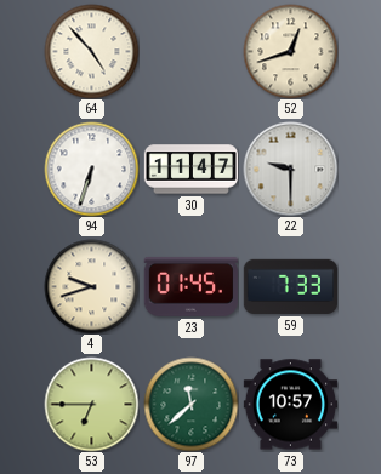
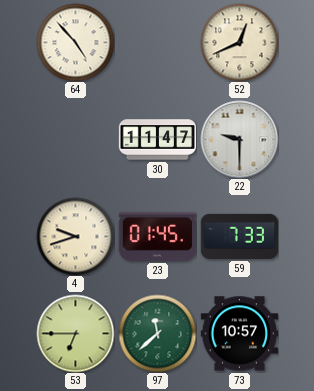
52: 12:42 -> 12:41 (239, 42)
94: 6:33 -> none (91, 169)
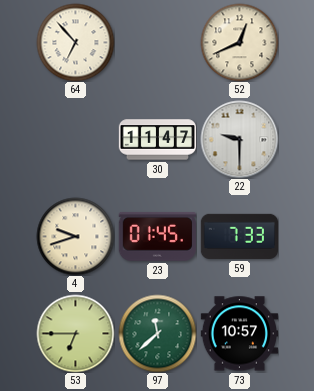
64: 4:53 -> 6:53 (75, 42)
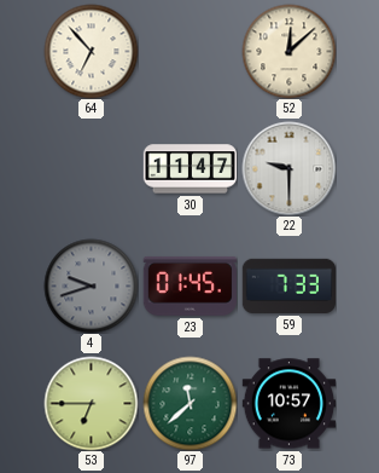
52: 12:41 -> 12:08 (288, 51)
4 dial: cream -> grey (91, 285)
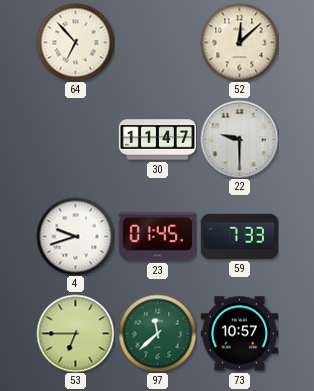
4 dial: grey -> white (75, 236)
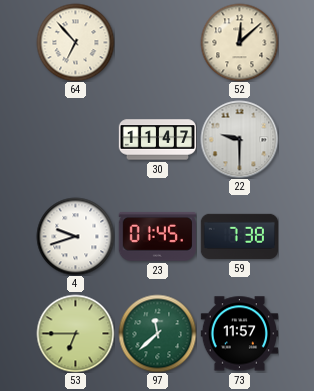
59: 7:33 -> 7:38 (239, 236)
73: 10:57 -> 11:57 (239, 334)
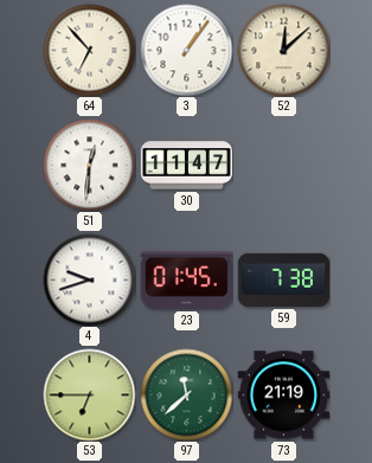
3: none -> 1:06 (186, 50)
51: none -> 12:31 (89, 165)
22: 9:30 -> none (239, 139)
73: 11:57 -> 21:19 (283, 396)
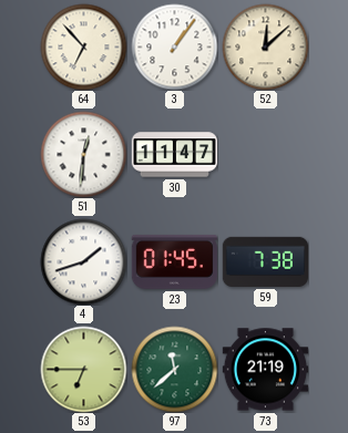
4: 9:42 -> 1:42 (83, 261)
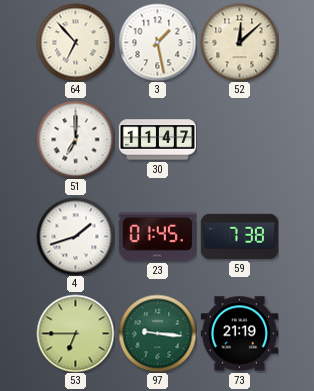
3: 1:06 -> 1:28 (157, 42)
51: 12:31 -> 7:00 (75, 139)
97: 11:38 -> 9:16 (157, 333)
